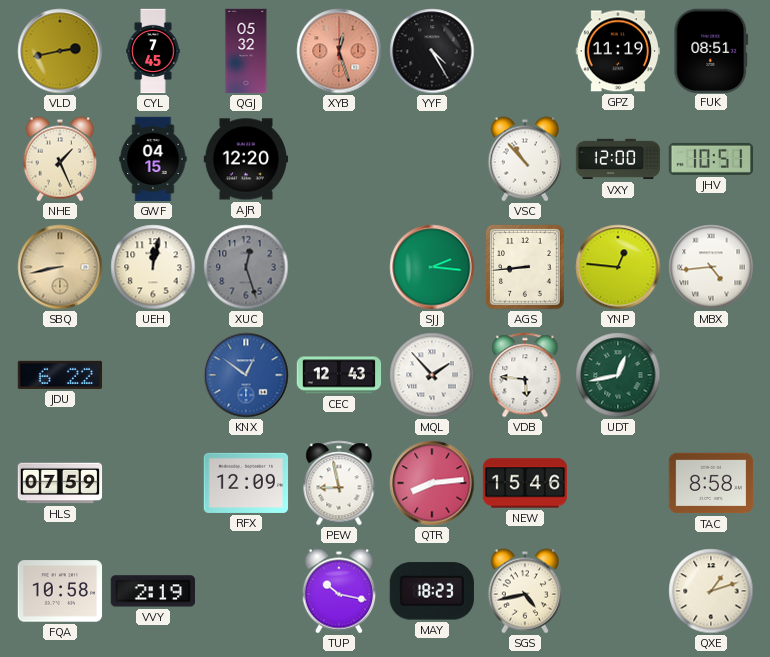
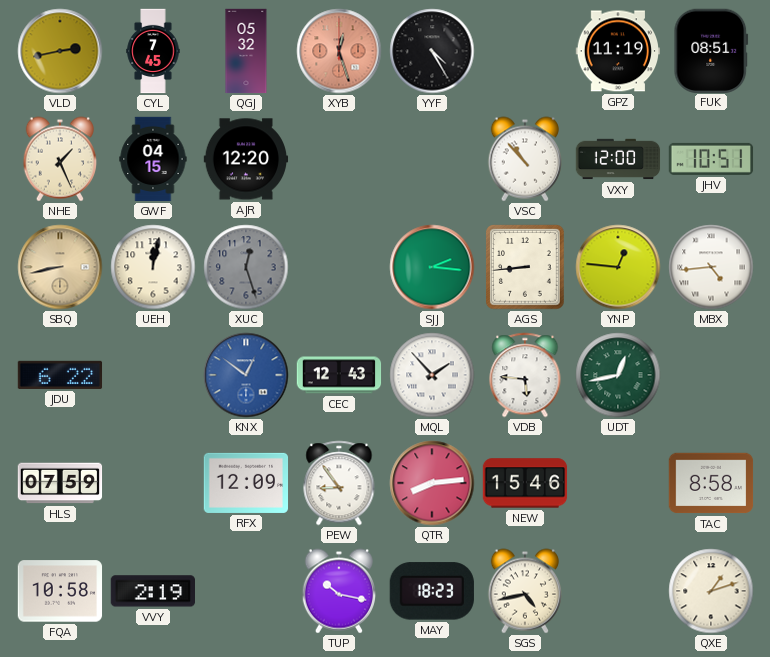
PEW: 8:58 -> 8:54 (339, 483)
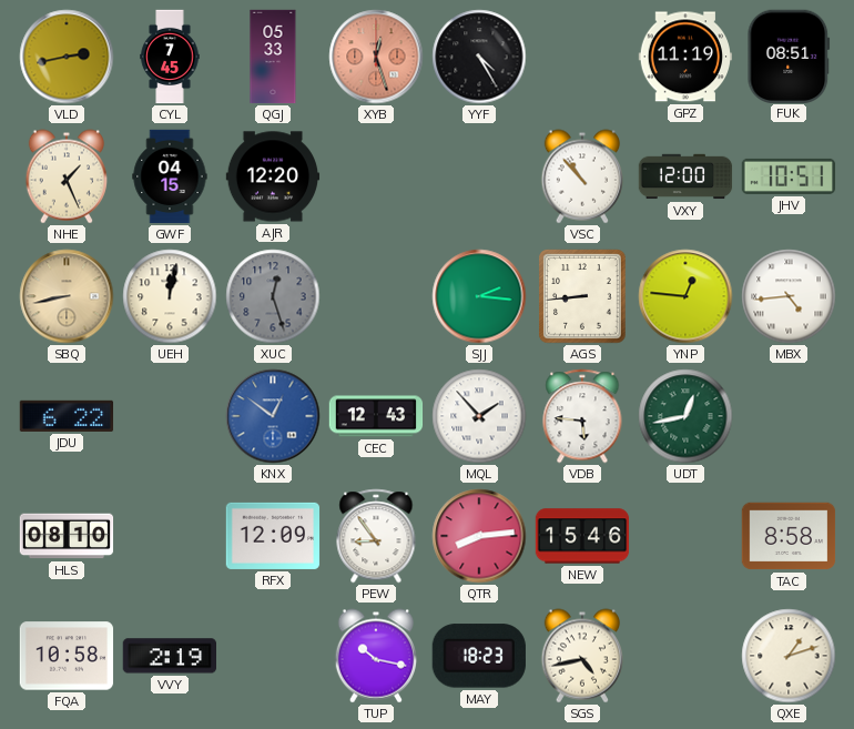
QGJ: 05:32 -> 05:33 (273, 57)
HLS: 07:59 -> 08:10 (67, 536)
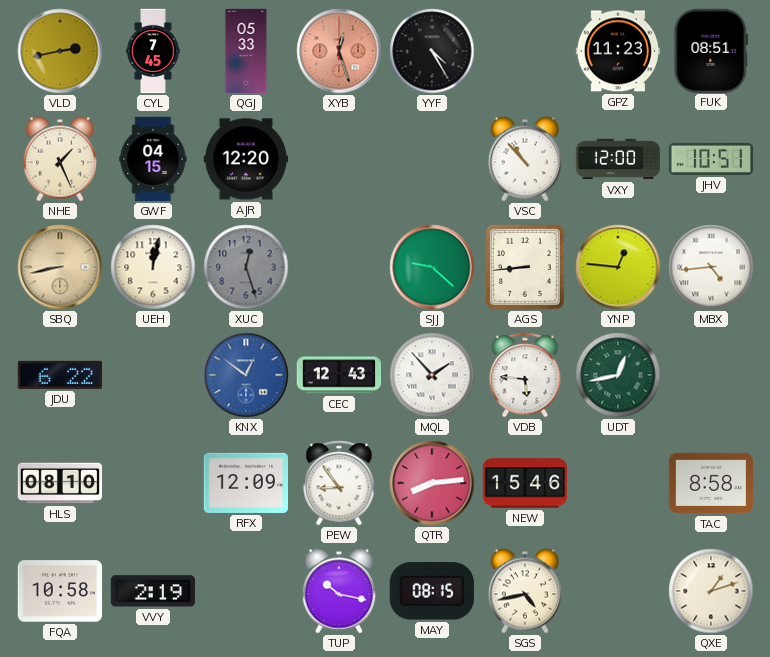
GPZ: 11:19 -> 11:23 (617, 51)
SJJ: 2:16 -> 9:22 (432, 267)
MAY: 18:23 -> 08:15 (432, 591)
